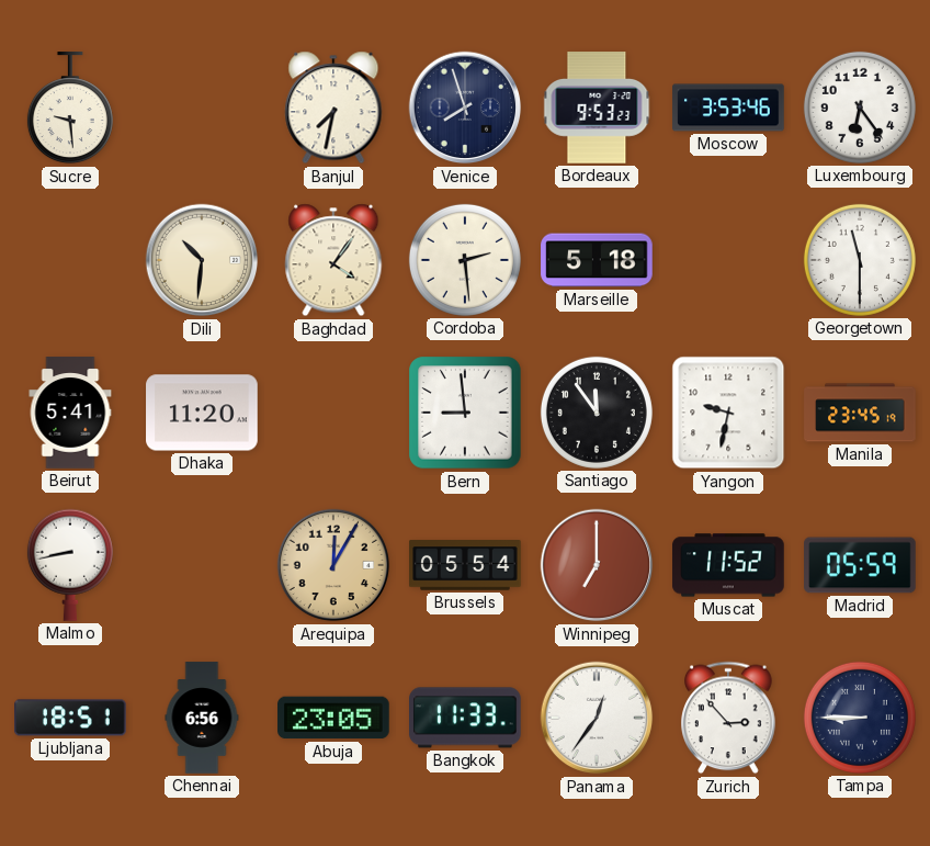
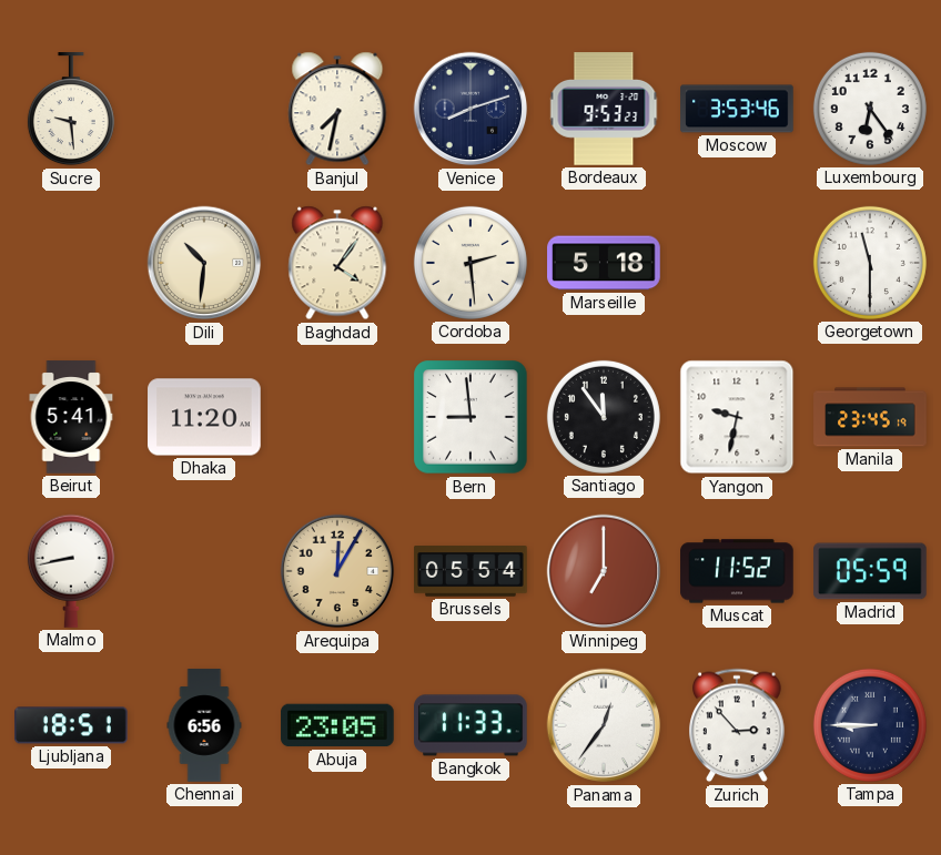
Venice: 7:57 -> 8:12 (471, 109)
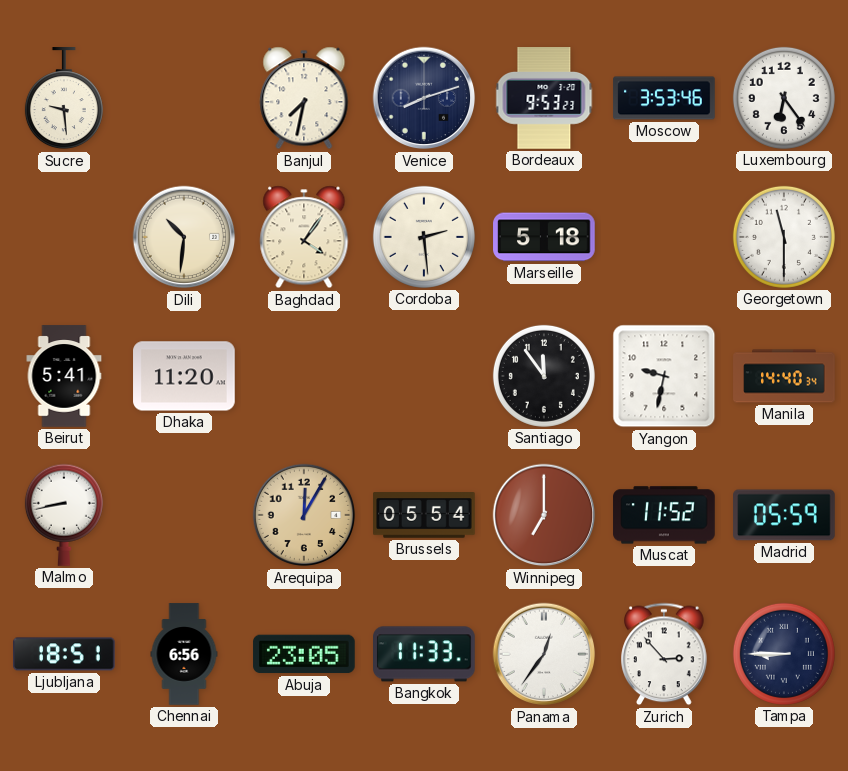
Bern: 8:59 -> none (471, 417)
Manila: 23:45 -> 14:40 (784, 376)
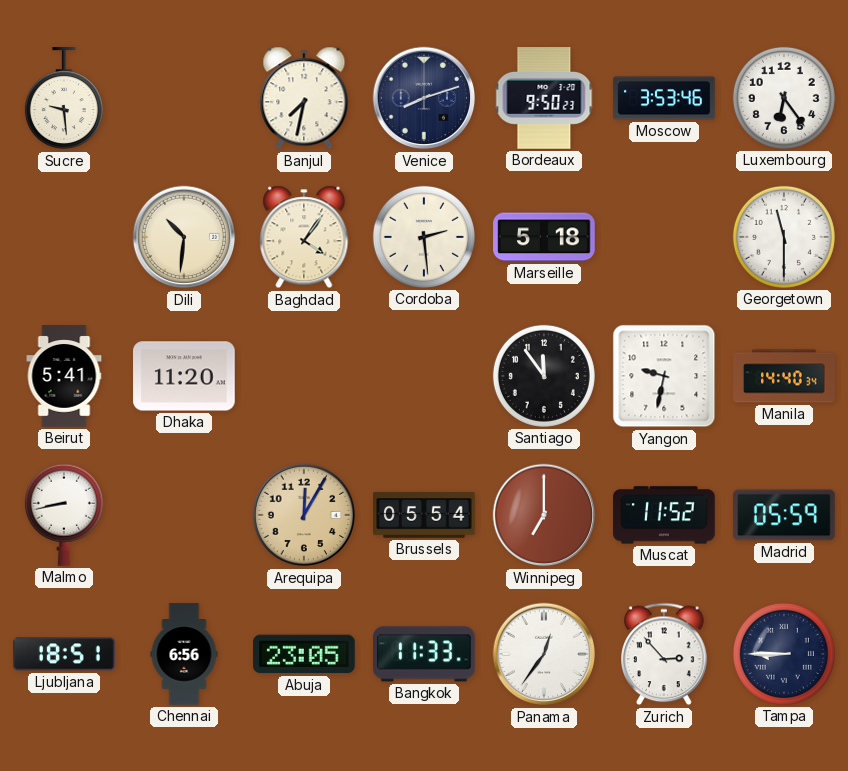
Bordeaux: 9:53 -> 9:50 (544, 98)
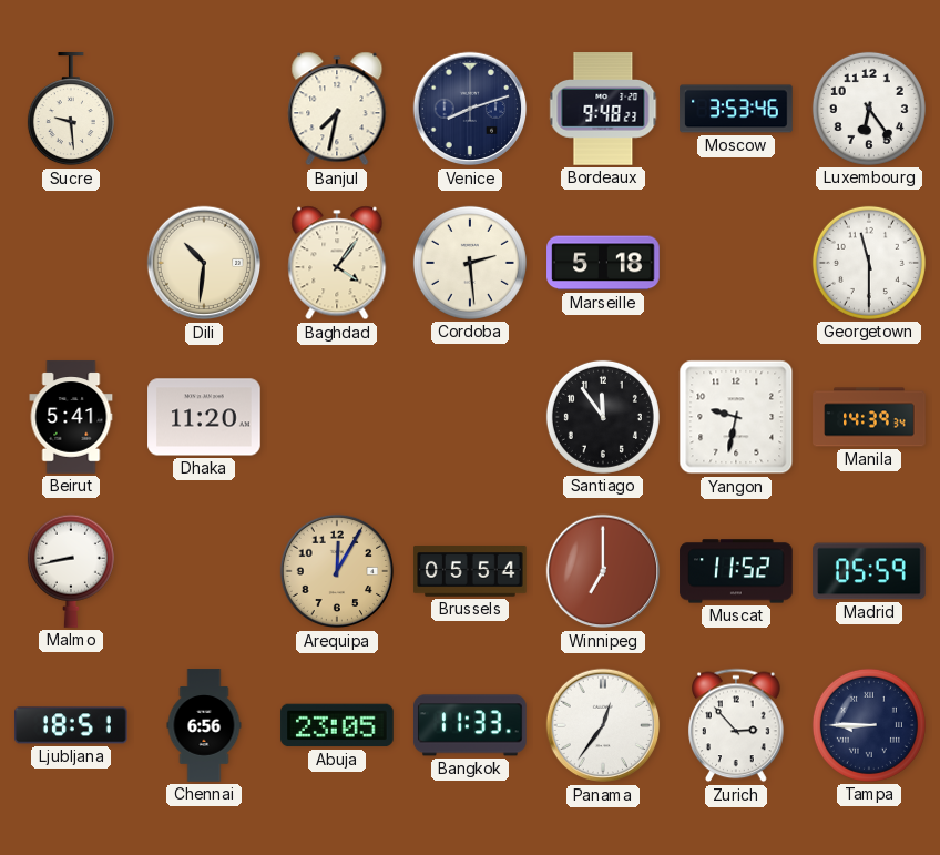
Bordeaux: 9:50 -> 9:48 (603, 109)
Manila: 14:40 -> 14:39 (869, 417)
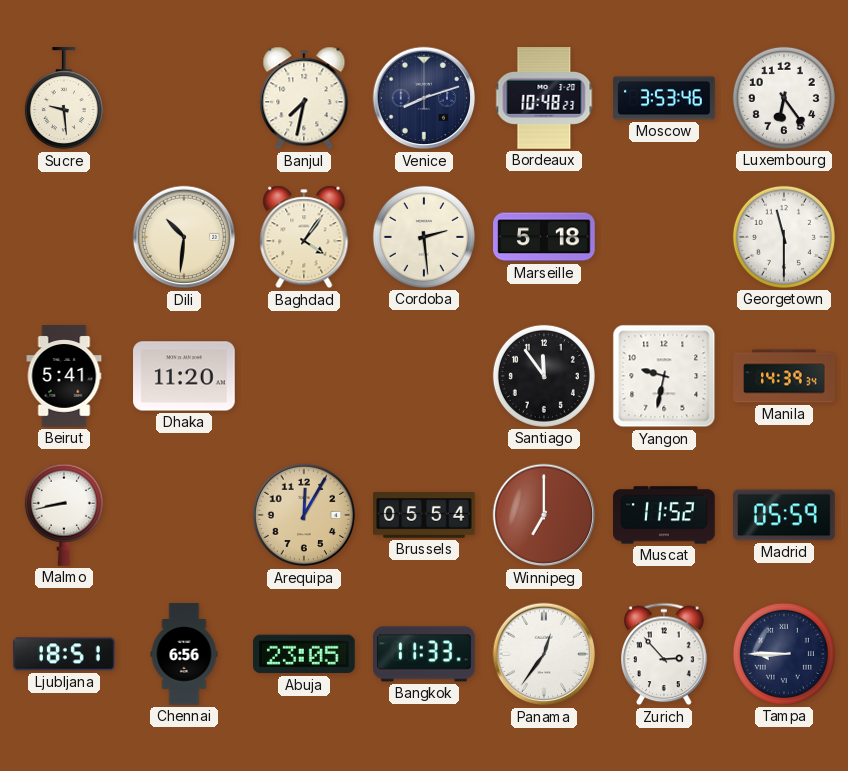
Bordeaux: 9:48 -> 10:48 (544, 98)
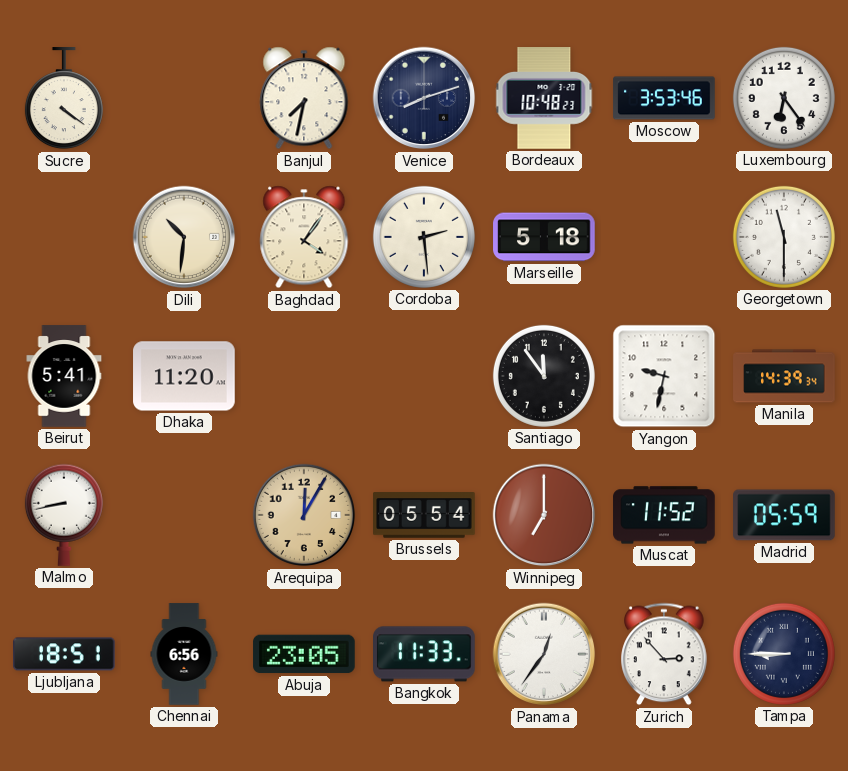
Sucre: 9:29 -> 4:21 (64, 99)
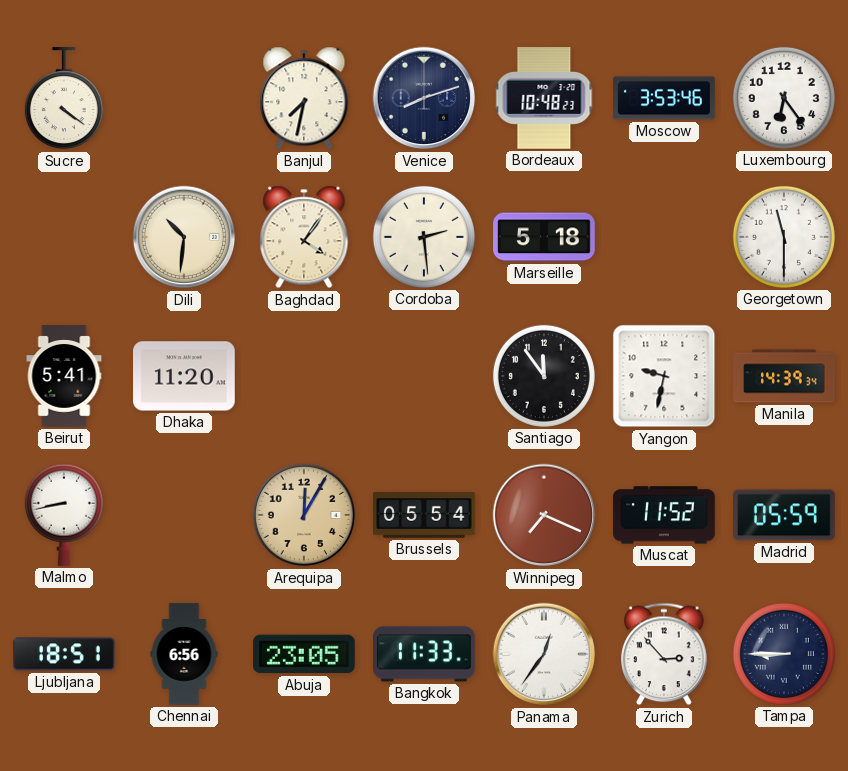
Winnipeg: 7:00 -> 7:19 (544, 515)
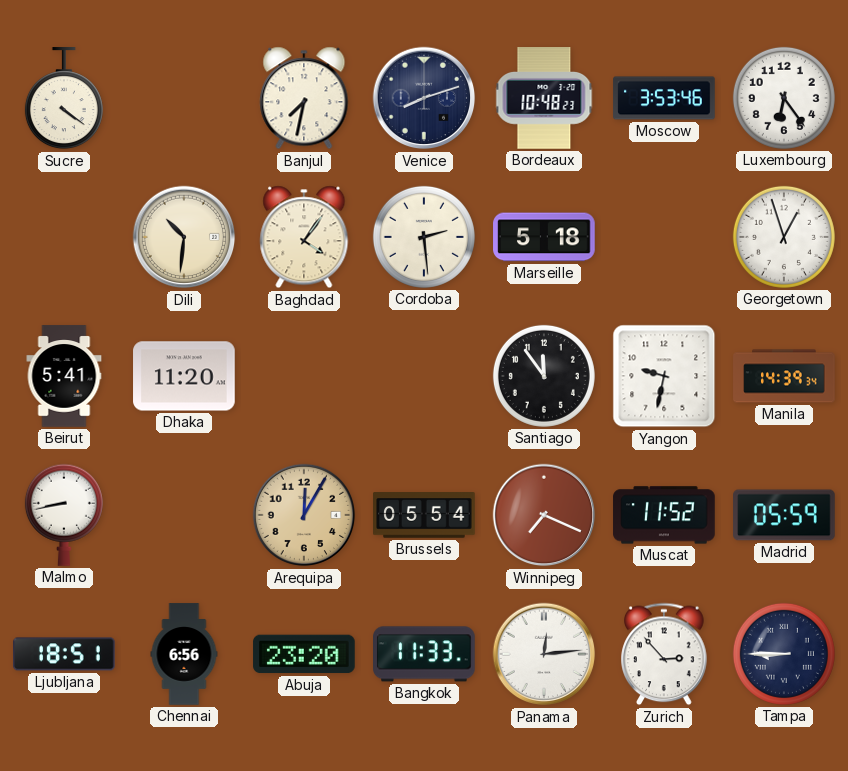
Georgetown: 11:30 -> 12:57 (784, 237)
Abuja: 23:05 -> 23:20 (304, 654)
Panama: 12:36 -> 12:14 (544, 654)
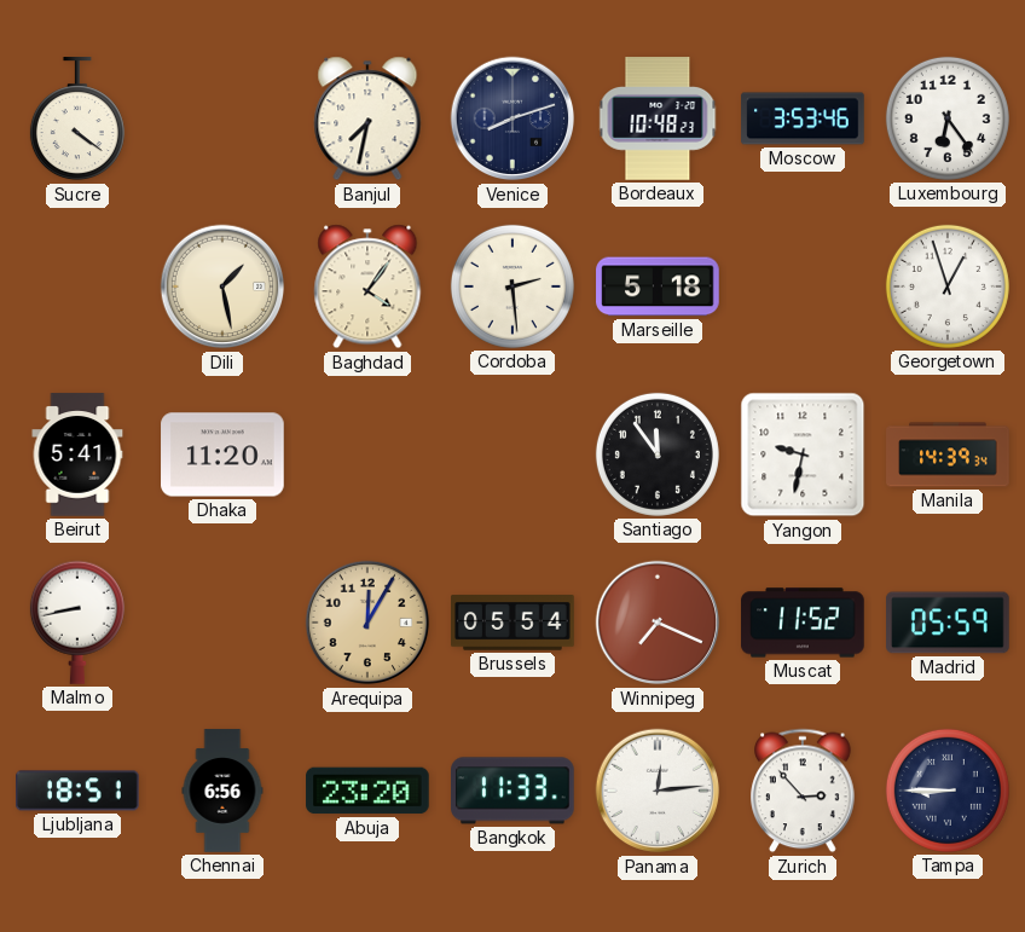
Dili: 10:31 -> 1:28 (222, 286)
